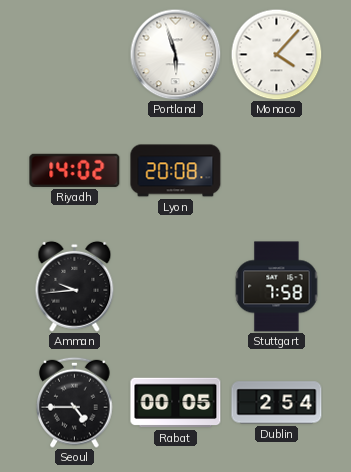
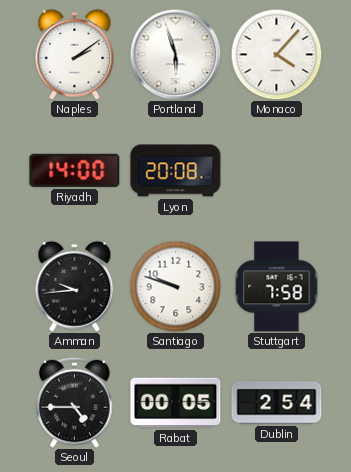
Naples: none -> 2:09 (75, 54)
Riyadh: 14:02 -> 14:00 (75, 170)
Santiago: none -> 9:48 (175, 286)
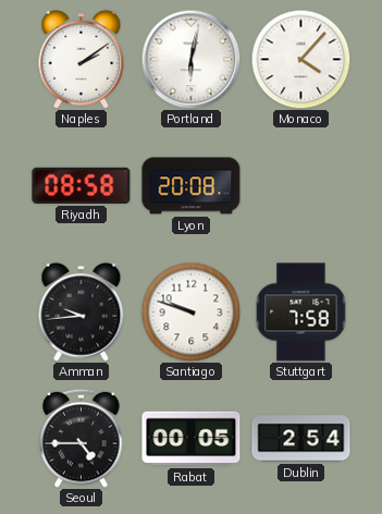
Portland: 5:57 -> 6:02 (190, 59)
Riyadh: 14:00 -> 08:58 (82, 185)
